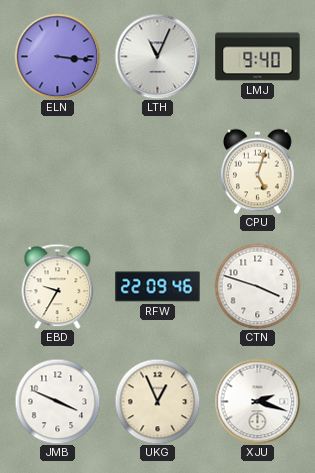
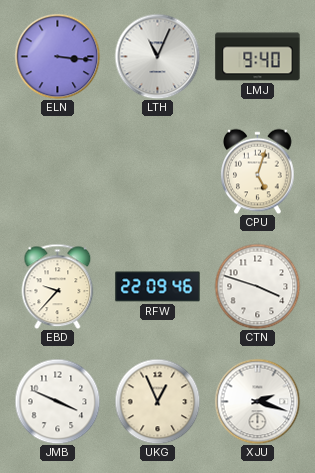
EBD: 9:35 -> 9:37 (58, 286)
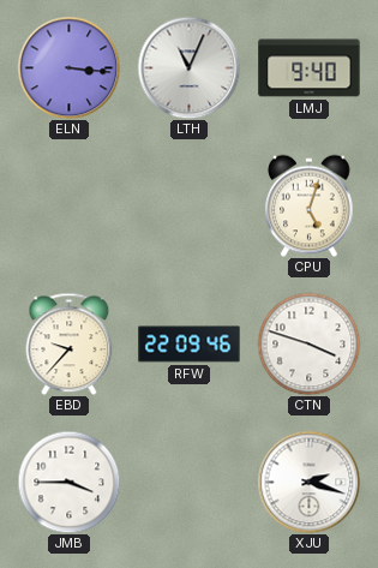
JMB: 3:49 -> 3:45 (68, 482)
UKG: 12:56 -> none (157, 401)
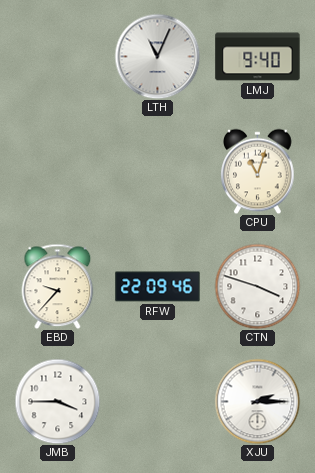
ELN: 3:16 -> none (68, 67)
CPU: 5:03 -> 11:03 (258, 171)
XJU: 2:18 -> 2:15 (257, 401)
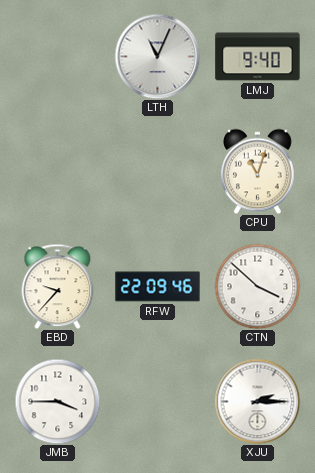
CTN: 3:48 -> 3:52 (257, 286)
